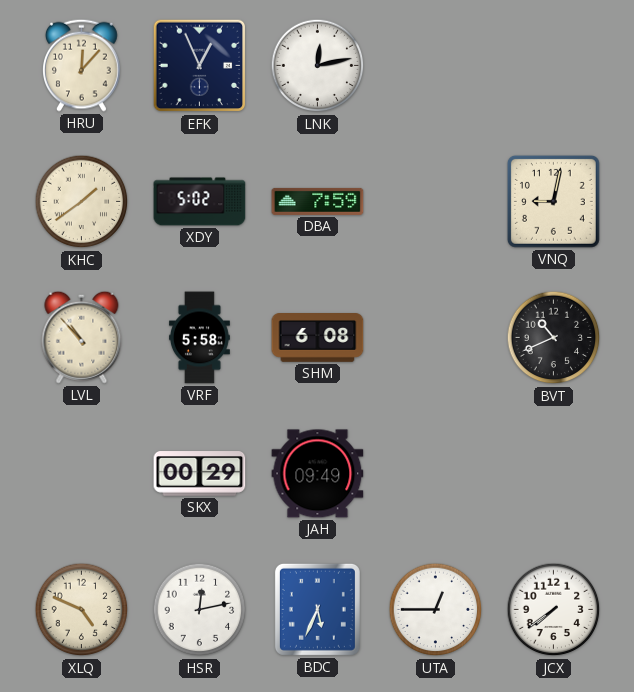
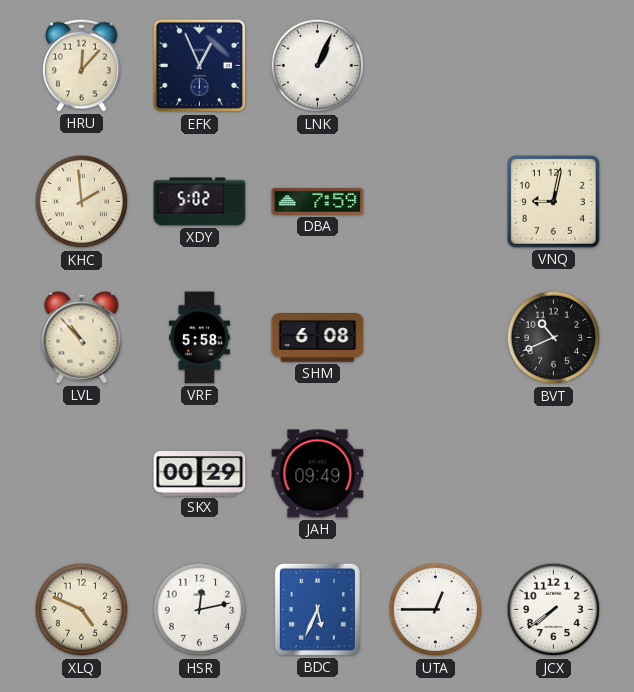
LNK: 12:13 -> 1:04 (318, 66)
KHC: 1:39 -> 1:59 (82, 202)
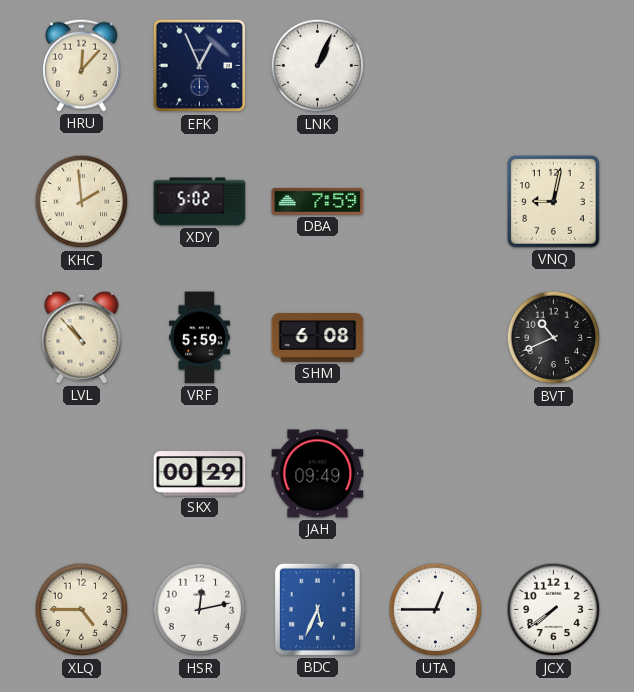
VRF: 5:58 -> 5:59 (199, 338)
XLQ: 4:49 -> 4:45 (82, 610)
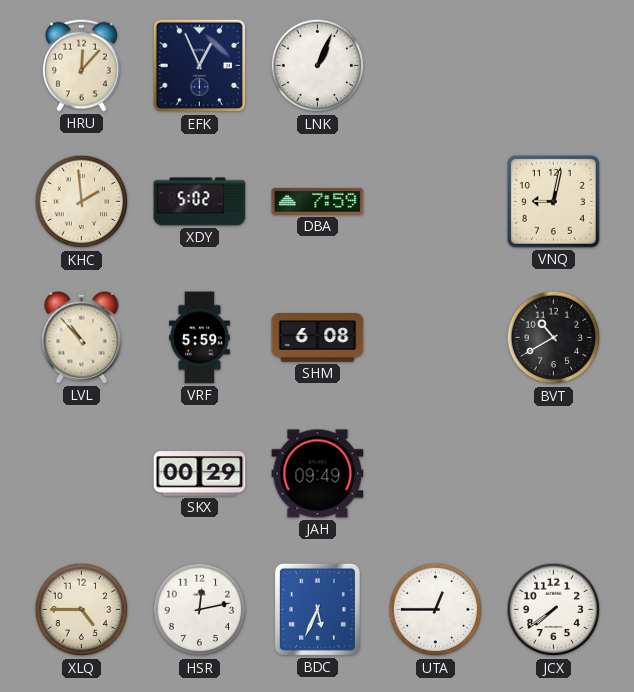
BVT: 10:41 -> 10:40 (554, 338)
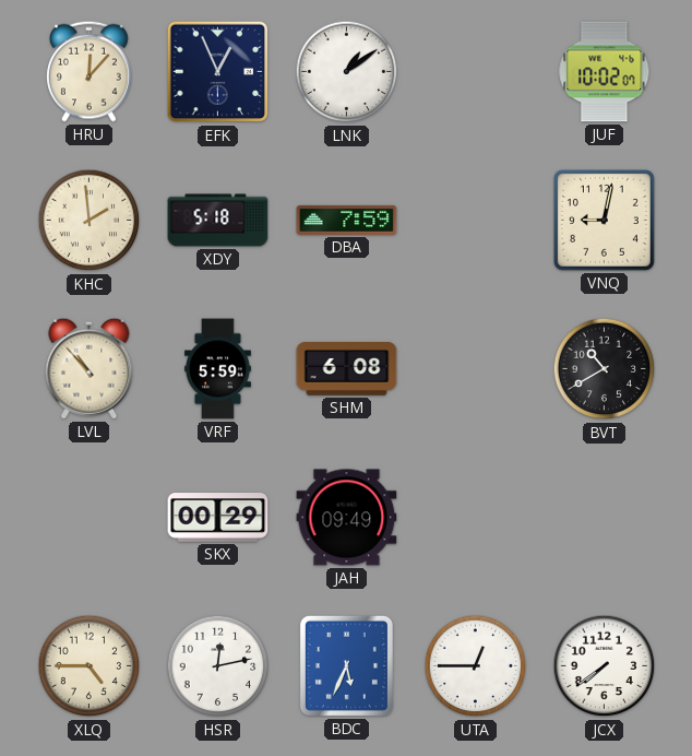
LNK: 1:04 -> 1:09 (347, 72)
JUF: none -> 10:02 (605, 72)
XDY: 5:02 -> 5:18 (218, 221)
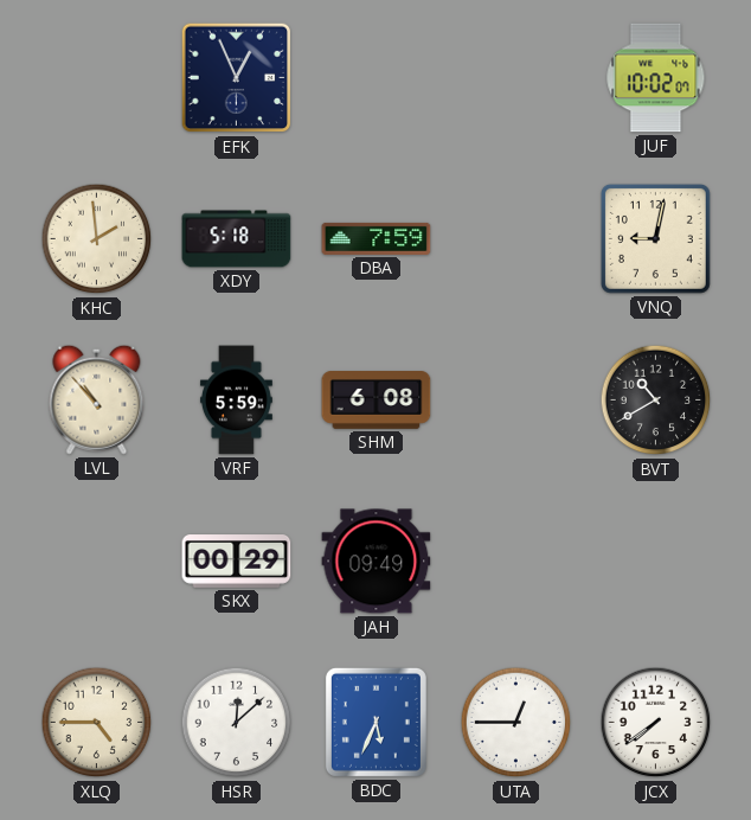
HRU: 12:07 -> none (90, 71)
LNK: 1:09 -> none (347, 72)
HSR: 12:13 -> 12:08 (237, 723)
